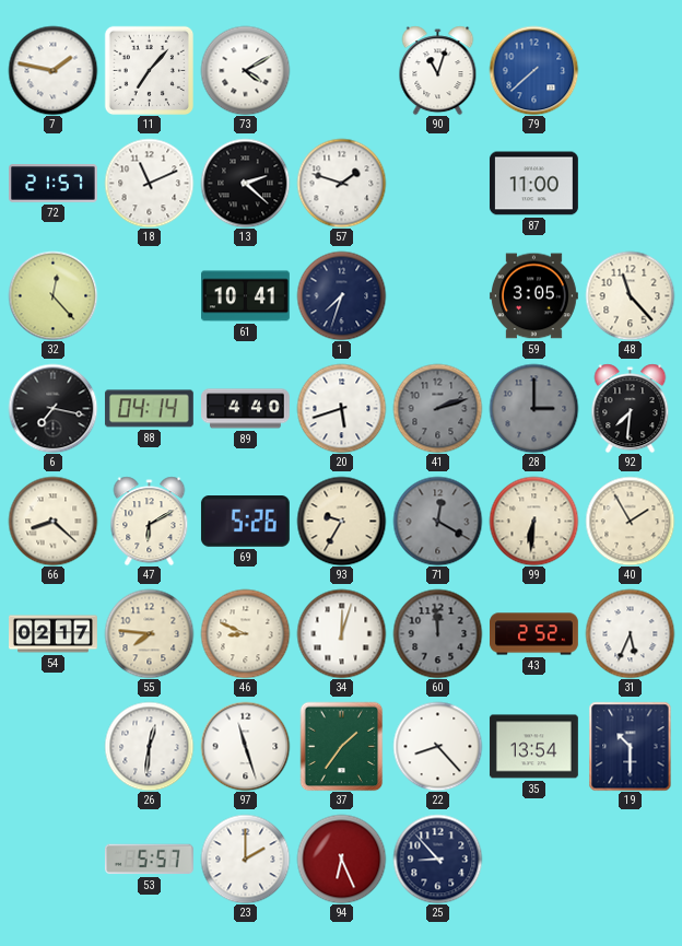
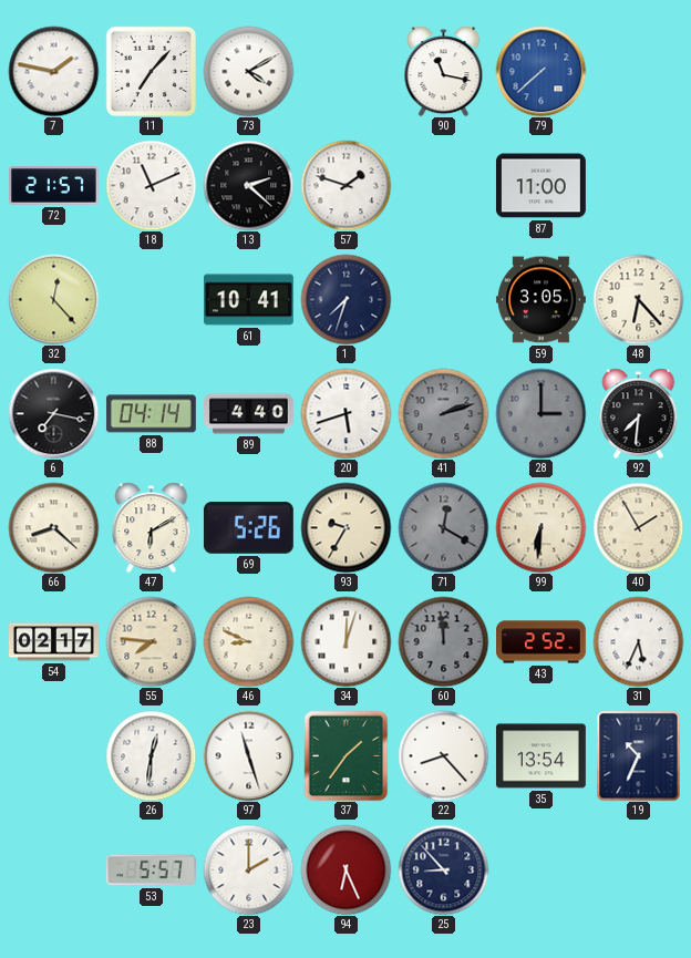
90: 11:03 -> 11:17 (444, 71)
48: 11:23 -> 6:23 (638, 299)
19: 10:30 -> 10:34 (639, 755)
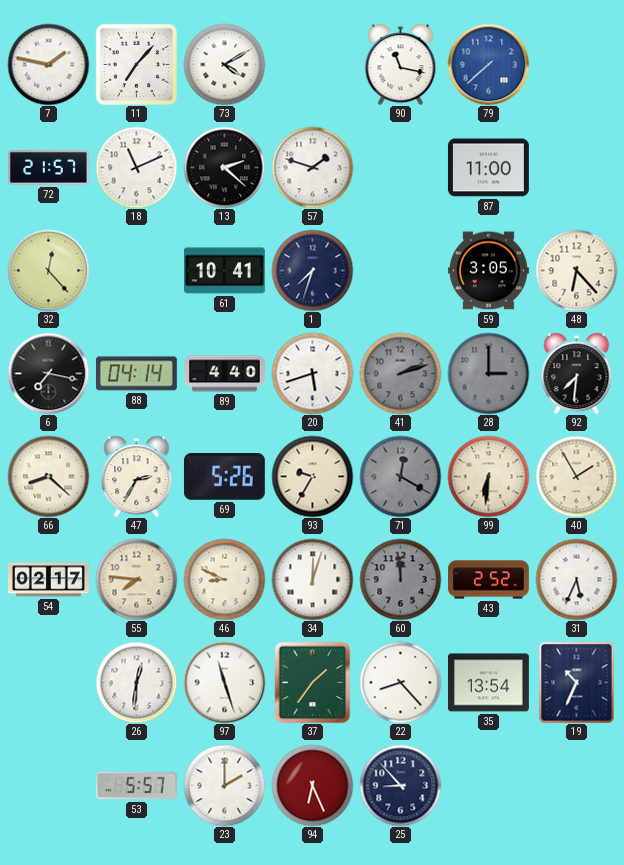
47: 6:10 -> 2:35 (137, 476)
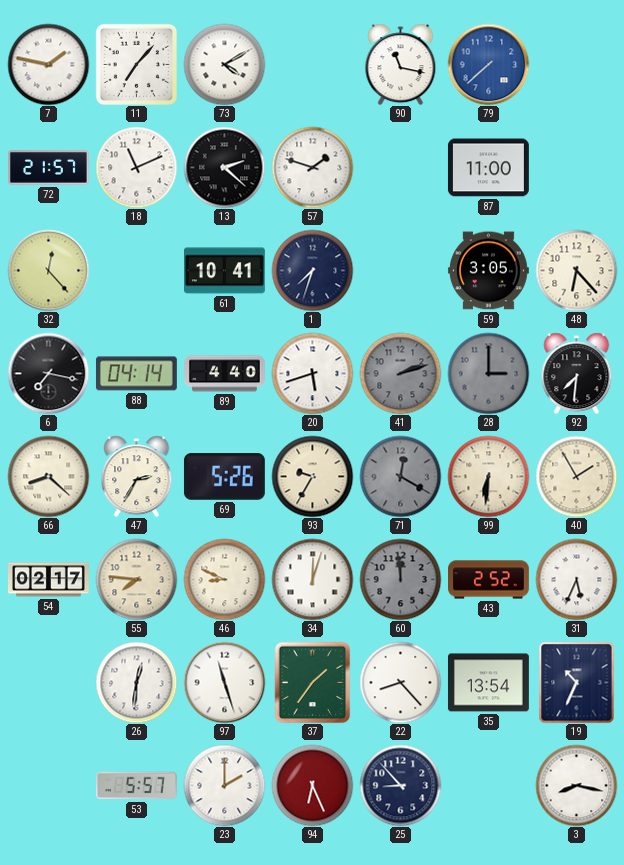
3: none -> 8:17 (576, 785)
